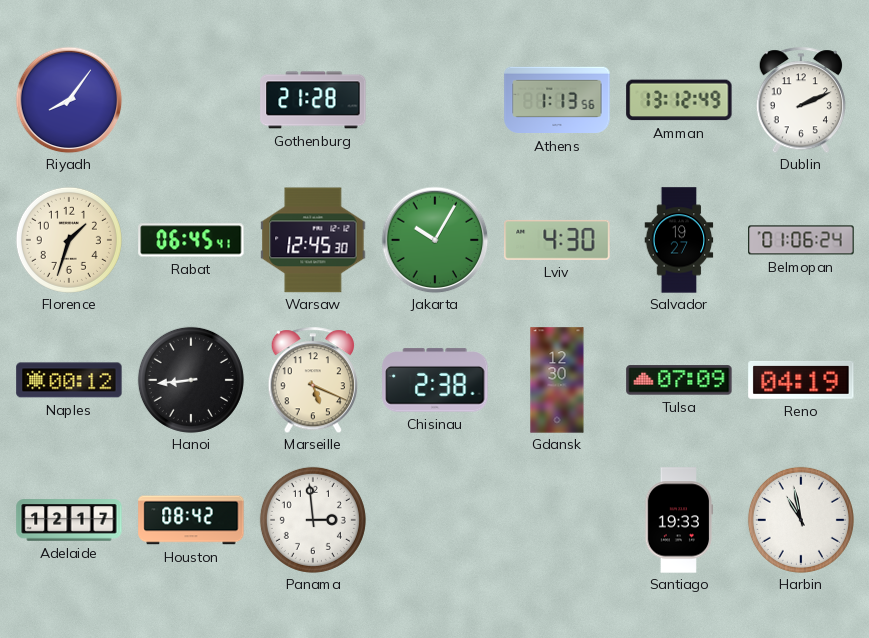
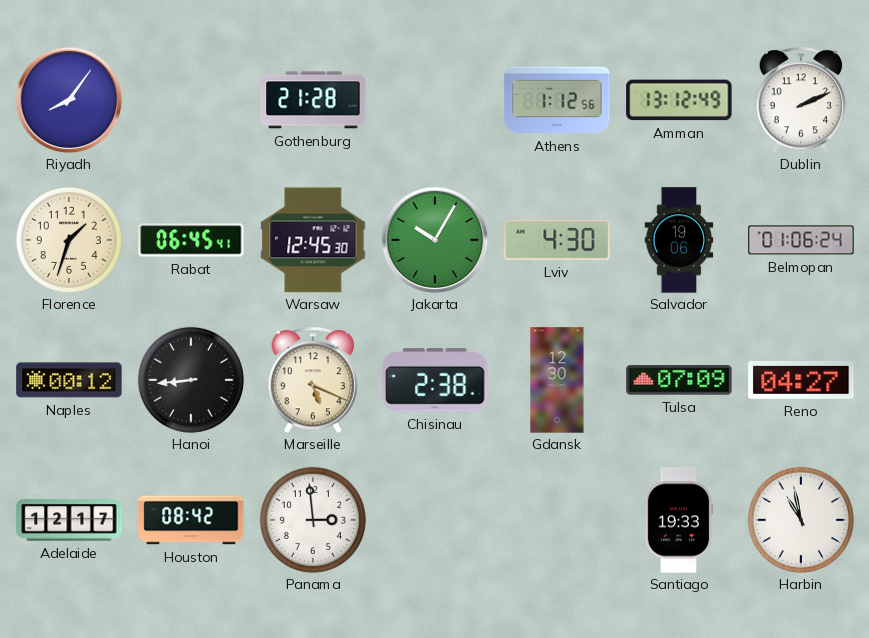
Athens: 1:13 -> 1:12 (557, 100)
Salvador: 19:27 -> 19:06 (679, 240)
Reno: 04:19 -> 04:27 (801, 381)
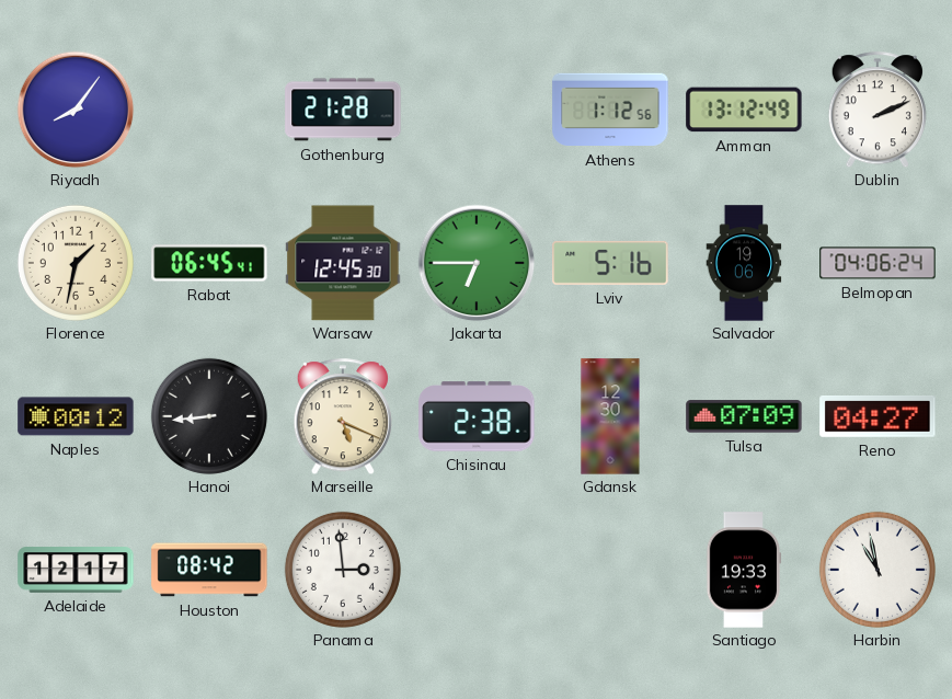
Florence: 1:33 -> 1:32 (76, 263)
Jakarta: 10:05 -> 6:45 (477, 263)
Lviv: 4:30 -> 5:16 (610, 263)
Belmopan: 01:06 -> 04:06 (878, 263)
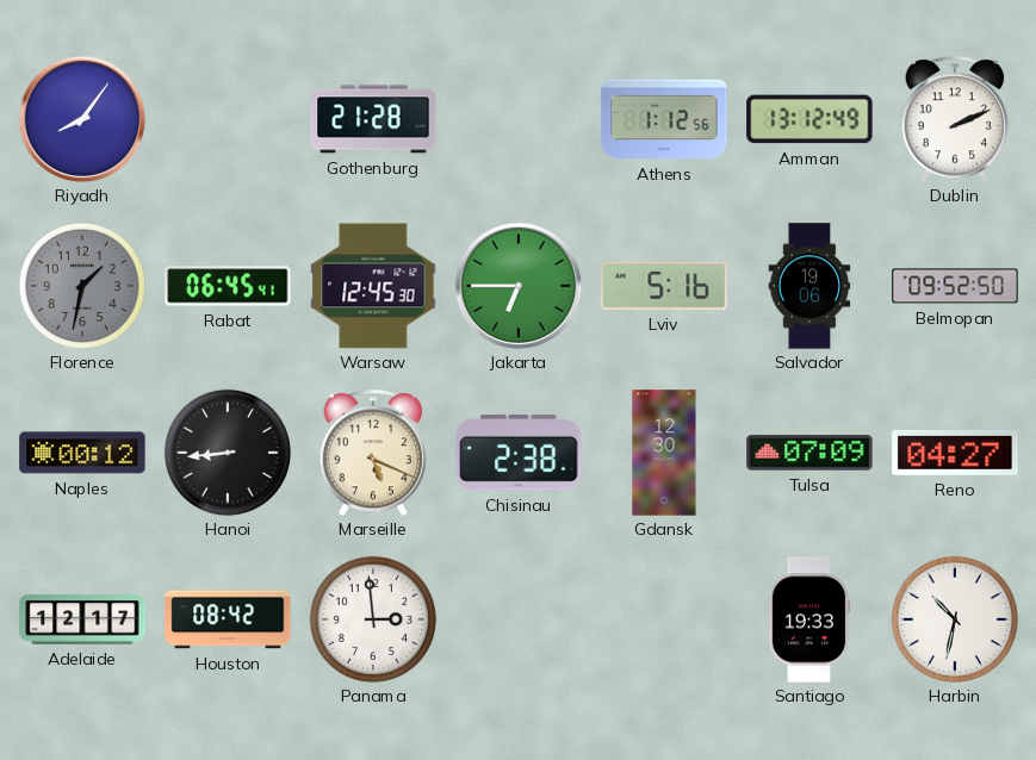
Florence dial: cream -> grey (82, 286)
Belmopan: 04:06 -> 09:52 (955, 286)
Harbin: 10:58 -> 10:32 (955, 619)
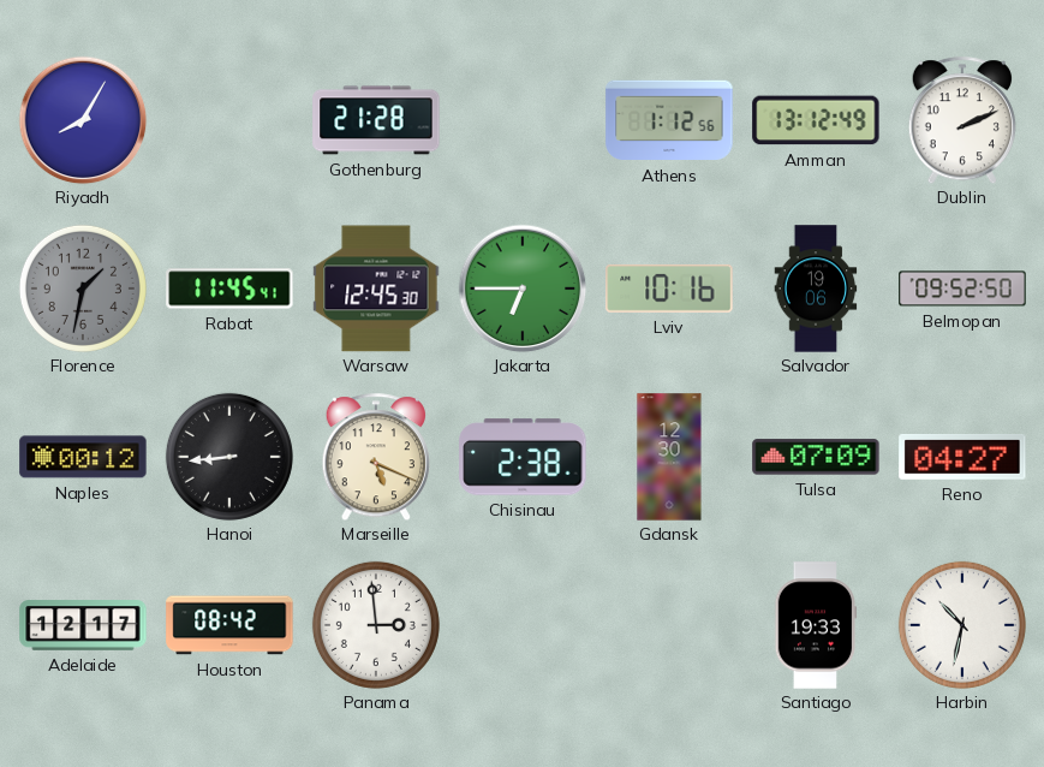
Riyadh: 8:06 -> 8:05 (83, 120)
Rabat: 06:45 -> 11:45 (229, 289)
Lviv: 5:16 -> 10:16 (669, 289)
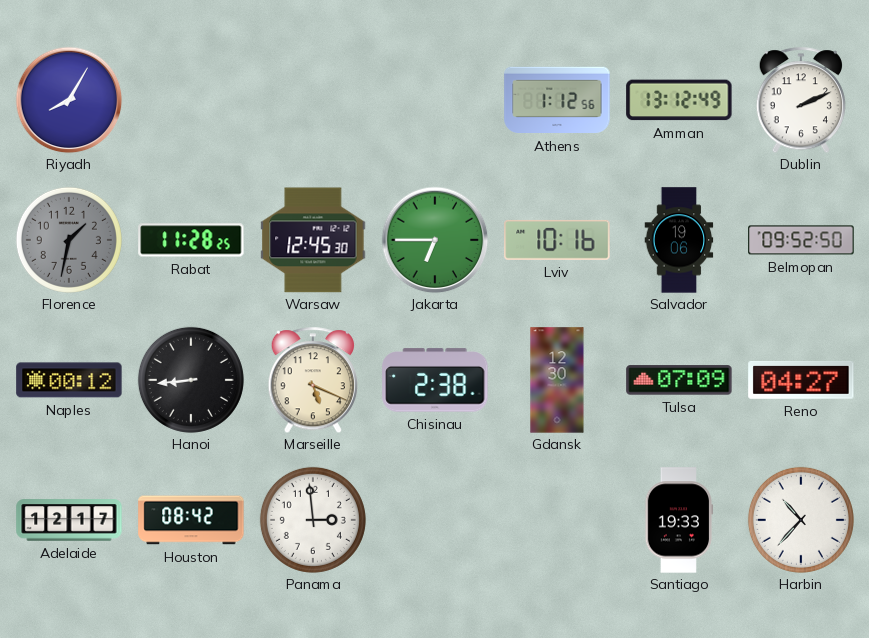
Gothenburg: 21:28 -> none (376, 120)
Rabat: 11:45 -> 11:28 (191, 240)
Harbin: 10:32 -> 10:37 (801, 520)
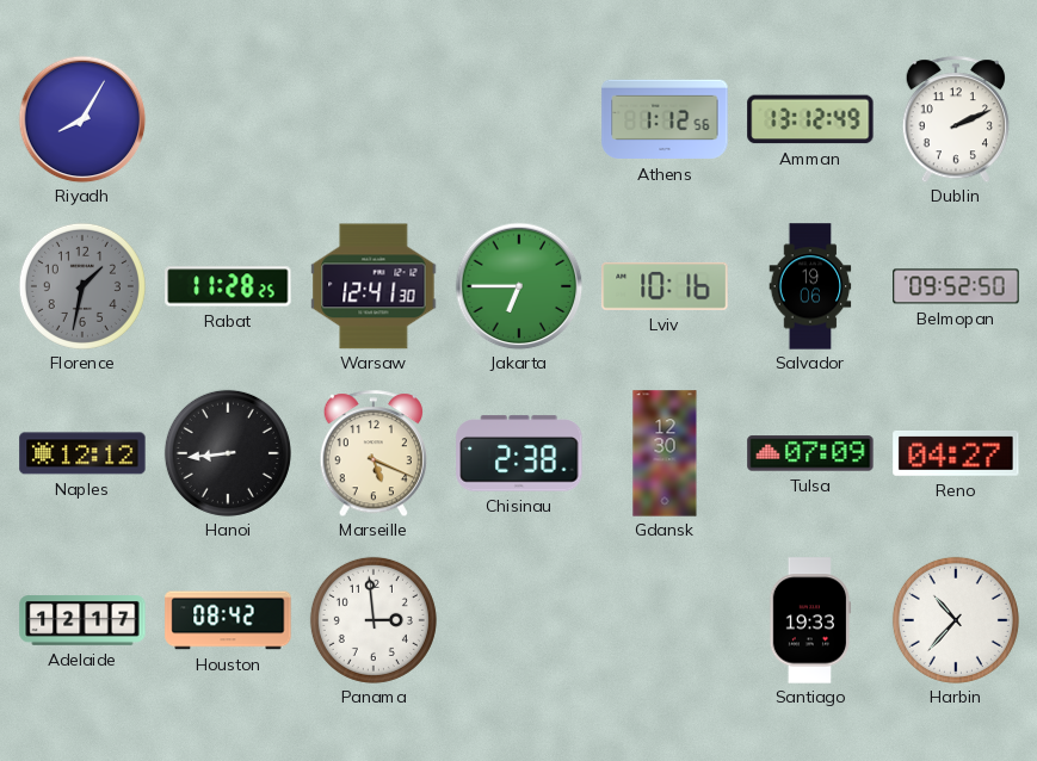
Warsaw: 12:45 -> 12:41 (374, 286)
Naples: 00:12 -> 12:12 (82, 453)
